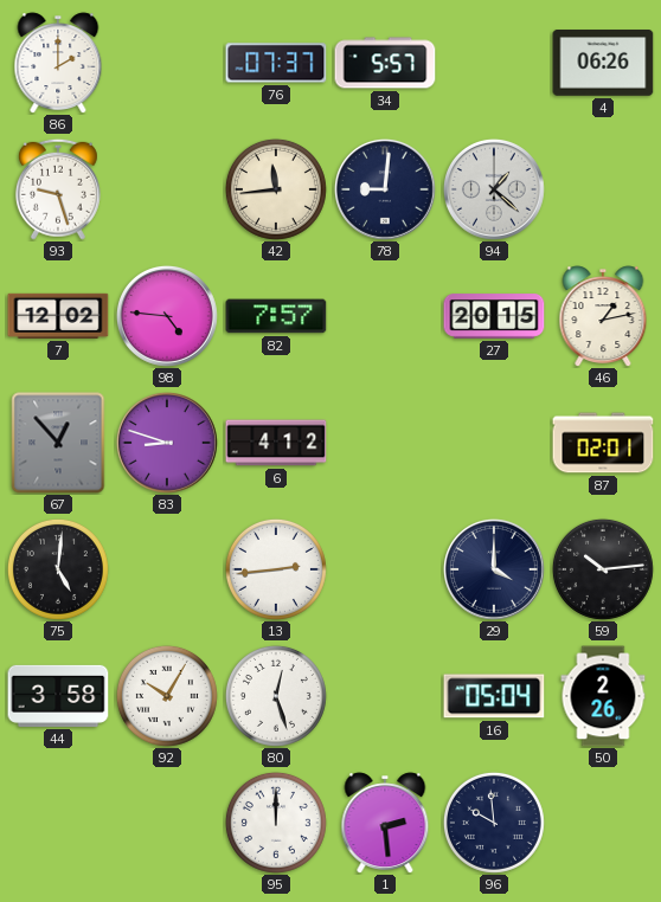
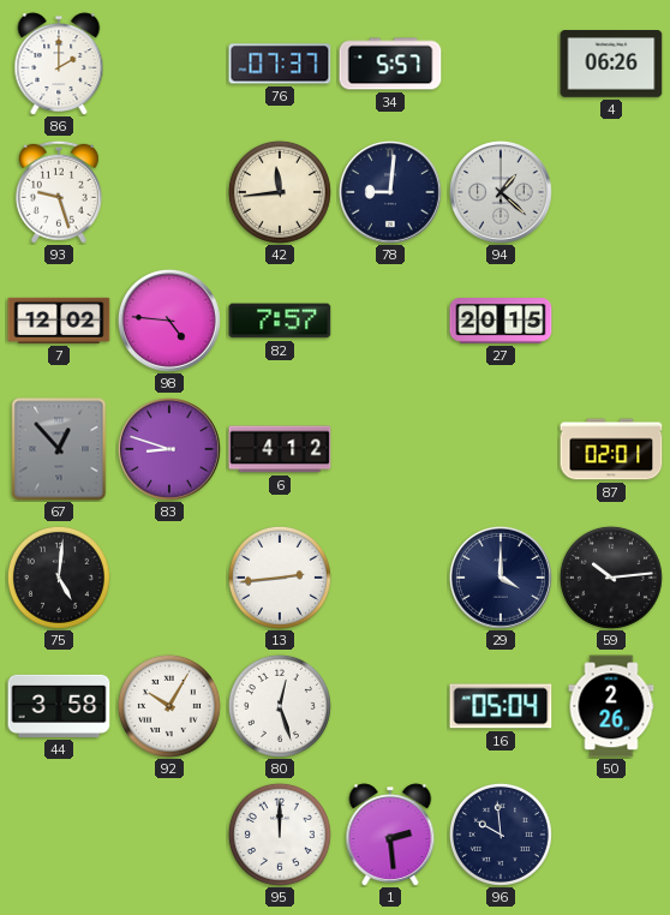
46: 1:13 -> none (603, 316)
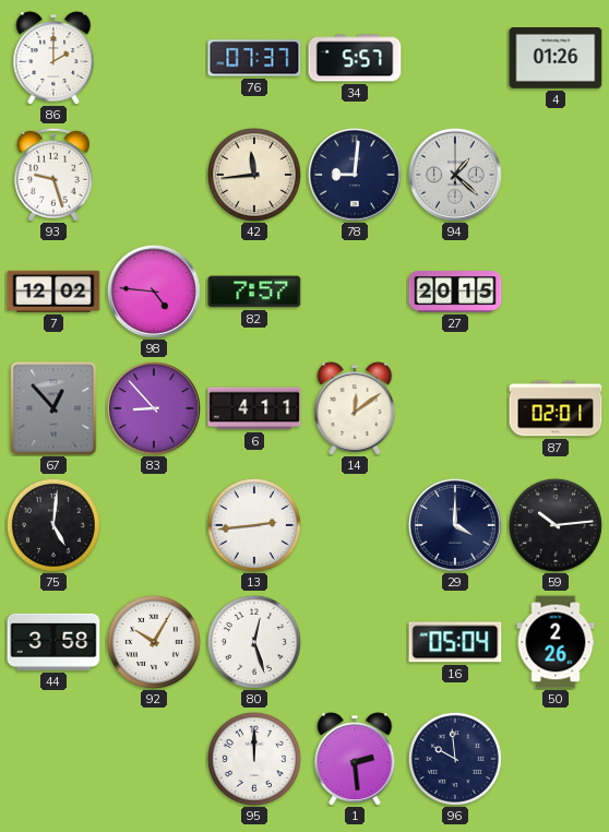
4: 06:26 -> 01:26 (556, 59)
83: 8:48 -> 8:53 (154, 409)
6: 4:12 -> 4:11 (254, 408)
14: none -> 12:09 (355, 408)
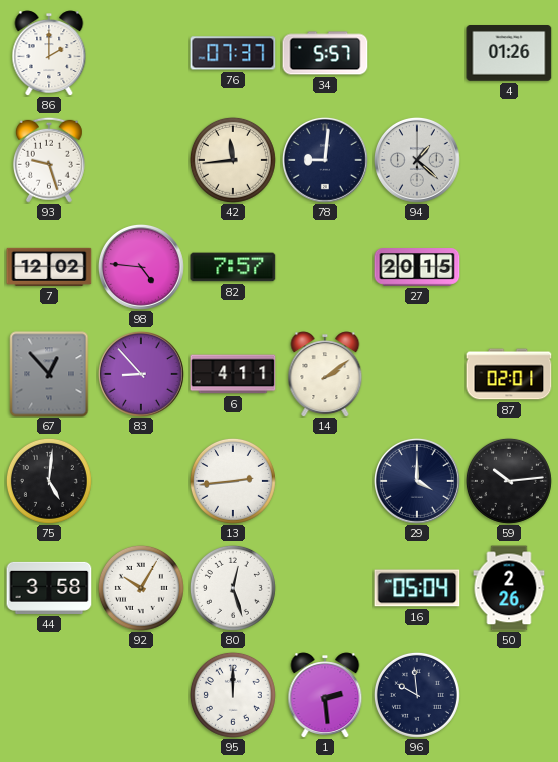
14: 12:09 -> 2:09 (325, 374)
